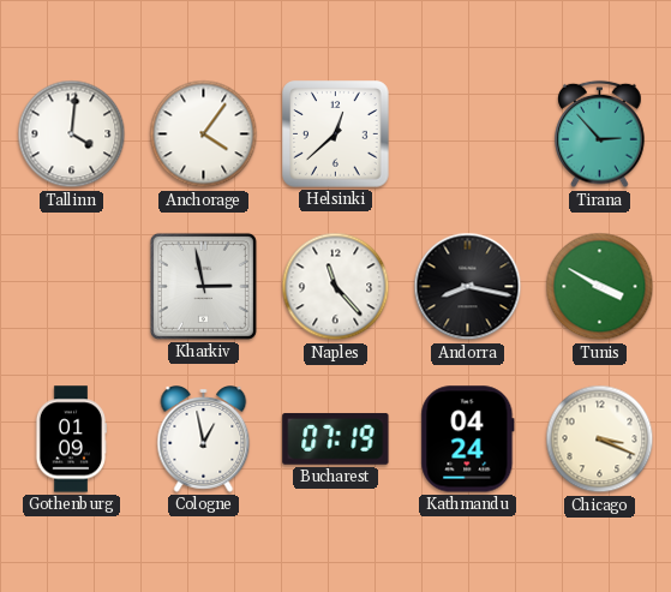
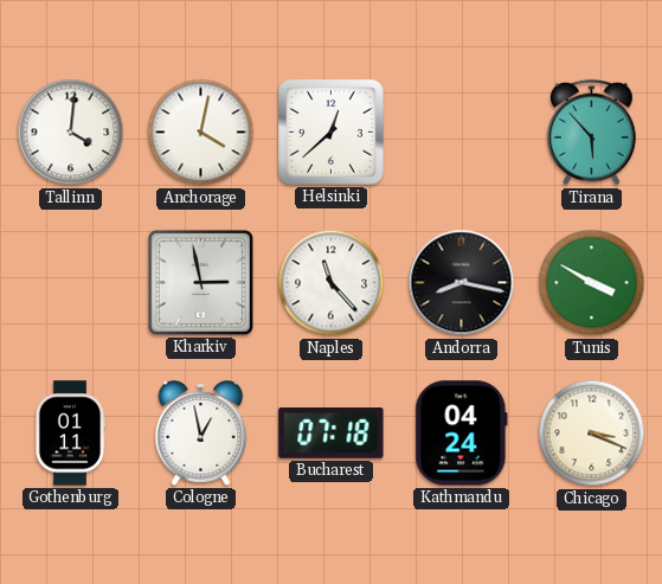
Anchorage: 4:06 -> 4:02 (201, 133)
Tirana: 2:53 -> 5:53 (592, 133)
Gothenburg: 01:09 -> 01:11 (70, 434)
Bucharest: 07:19 -> 07:18 (332, 432)
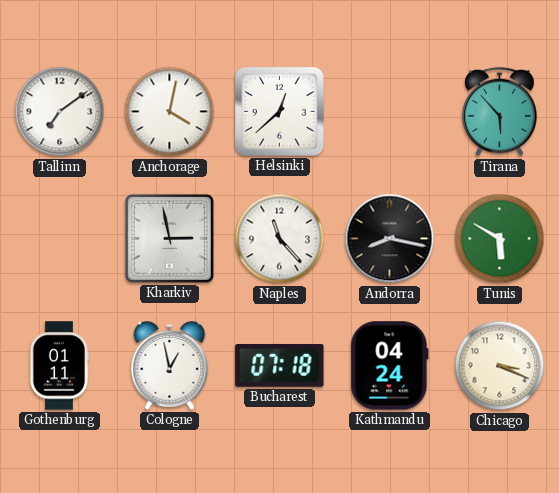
Tallinn: 4:01 -> 7:09 (60, 112)
Tunis: 3:50 -> 5:50 (500, 239)
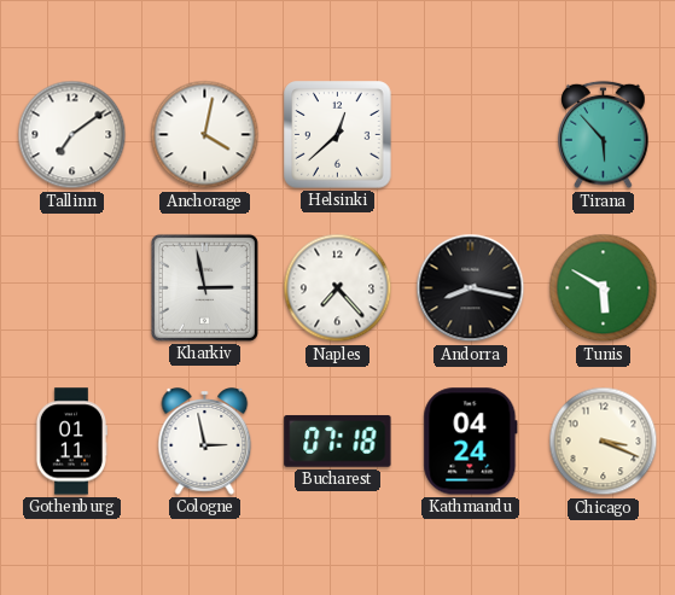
Naples: 11:23 -> 7:23 (338, 288)
Cologne: 12:58 -> 2:58 (205, 442)
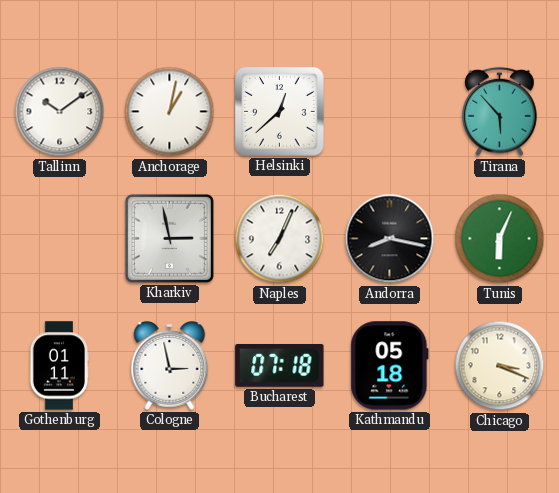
Tallinn: 7:09 -> 10:09 (60, 112)
Anchorage: 4:02 -> 1:02 (170, 112)
Naples: 7:23 -> 7:04 (280, 239)
Tunis: 5:50 -> 6:04 (500, 239)
Kathmandu: 04:24 -> 05:18 (390, 366)
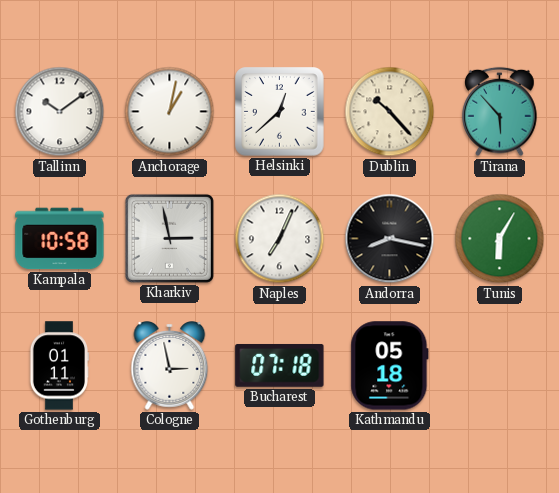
Dublin: none -> 10:23 (390, 112)
Kampala: none -> 10:58 (60, 239)
Tunis: 6:04 -> 6:05 (500, 239)
Chicago: 3:19 -> none (500, 366)
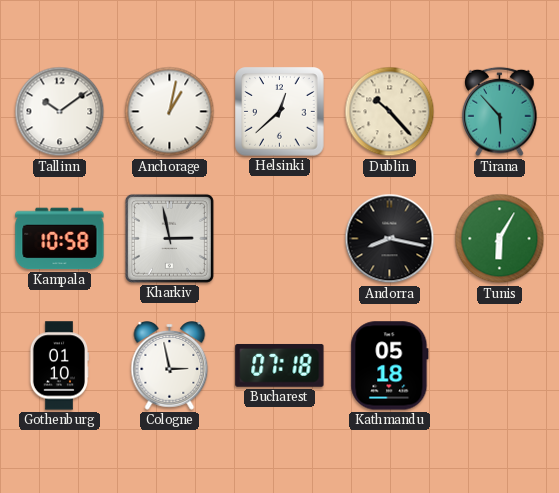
Naples: 7:04 -> none (280, 239)
Gothenburg: 01:11 -> 01:10 (59, 366)
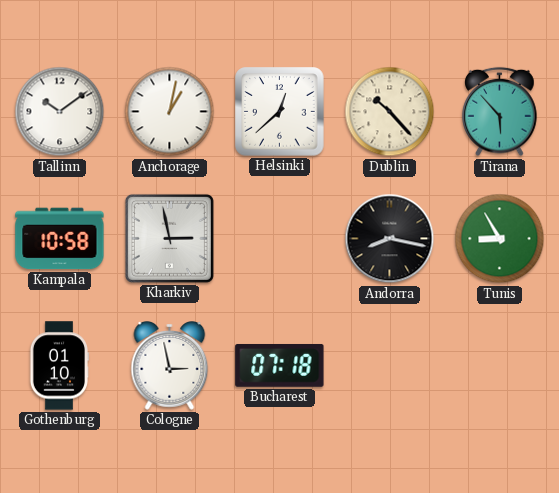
Tunis: 6:05 -> 8:55 (500, 239)
Kathmandu: 05:18 -> none (390, 366)
